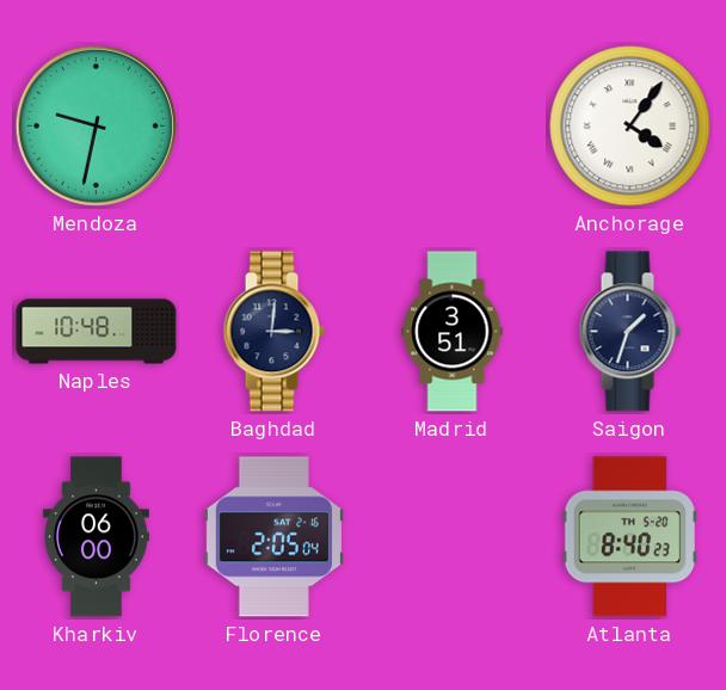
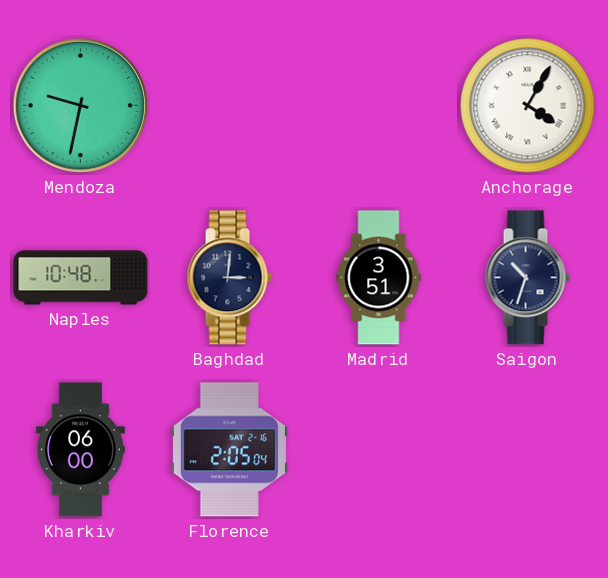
Anchorage: 4:06 -> 4:05 (528, 106)
Saigon: 1:33 -> 10:33 (527, 278)
Atlanta: 8:40 -> none (629, 537)
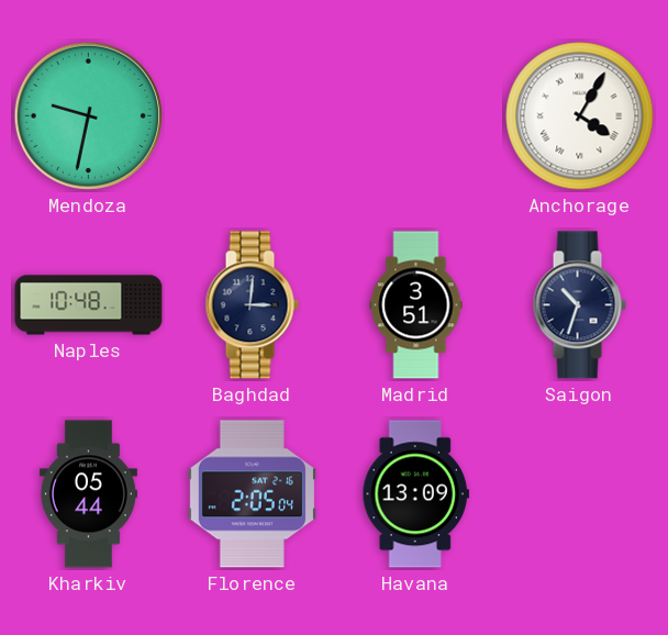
Kharkiv: 06:00 -> 05:44 (88, 494)
Havana: none -> 13:09 (415, 494)
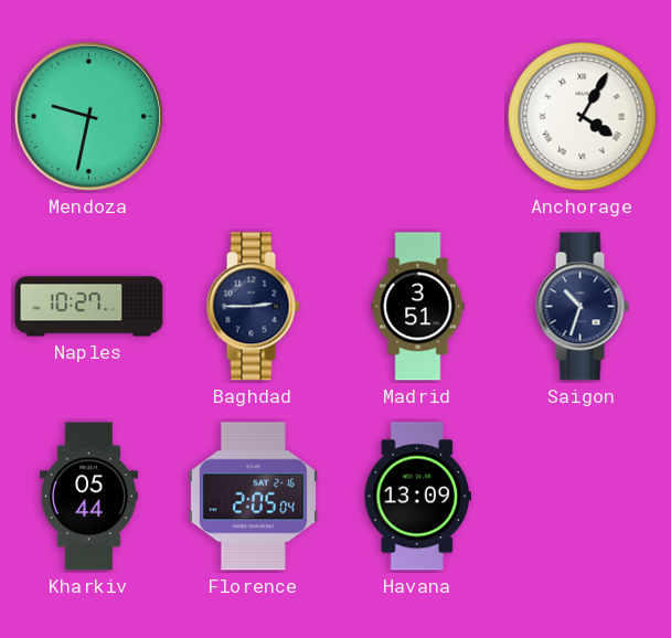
Naples: 10:48 -> 10:27 (89, 307)
Baghdad: 3:01 -> 2:45 (253, 307)
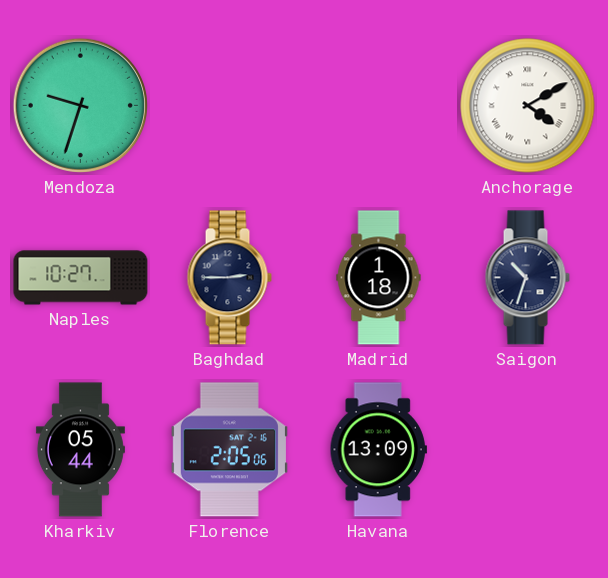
Mendoza: 9:32 -> 9:33 (80, 105)
Anchorage: 4:05 -> 4:10 (528, 106)
Madrid: 3:51 -> 1:18 (379, 278)
Florence: 2:05:04 -> 2:05:06 (229, 450)
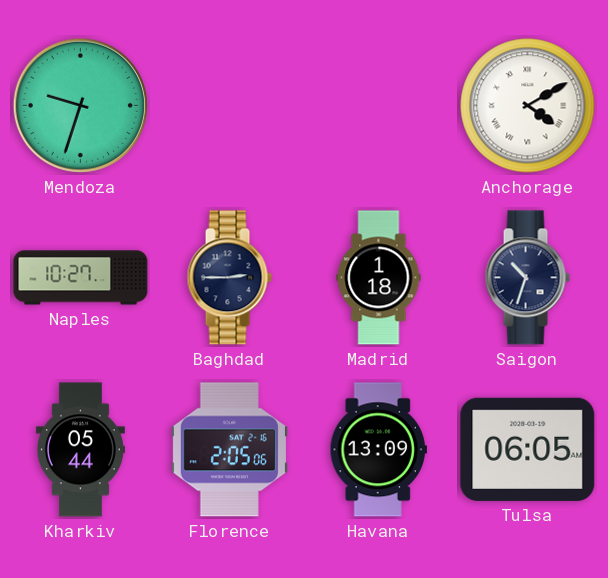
Tulsa: none -> 06:05 (528, 449)
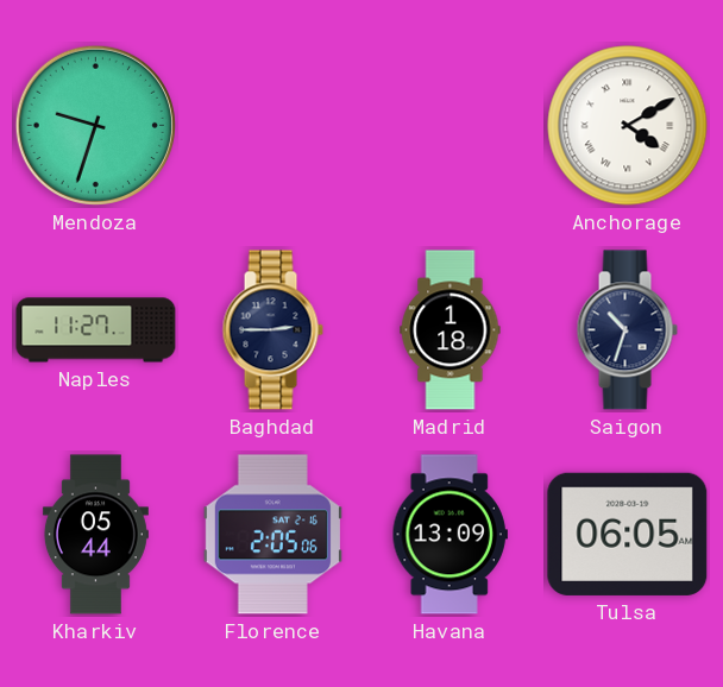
Naples: 10:27 -> 11:27 (96, 330)
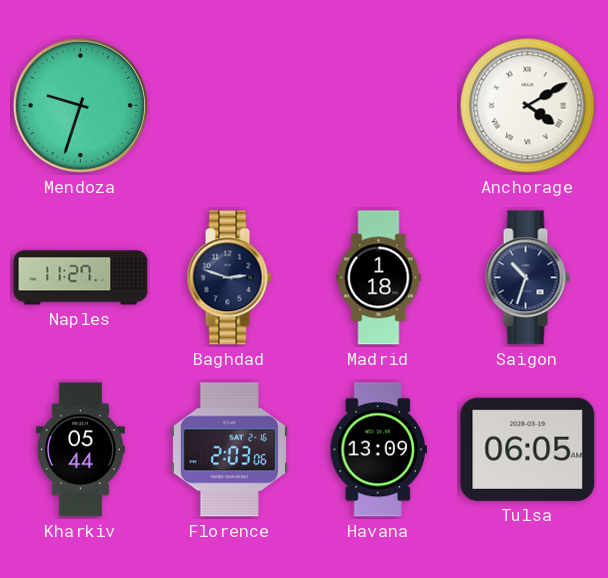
Baghdad: 2:45 -> 2:48 (229, 278)
Florence: 2:05 -> 2:03 (229, 450)
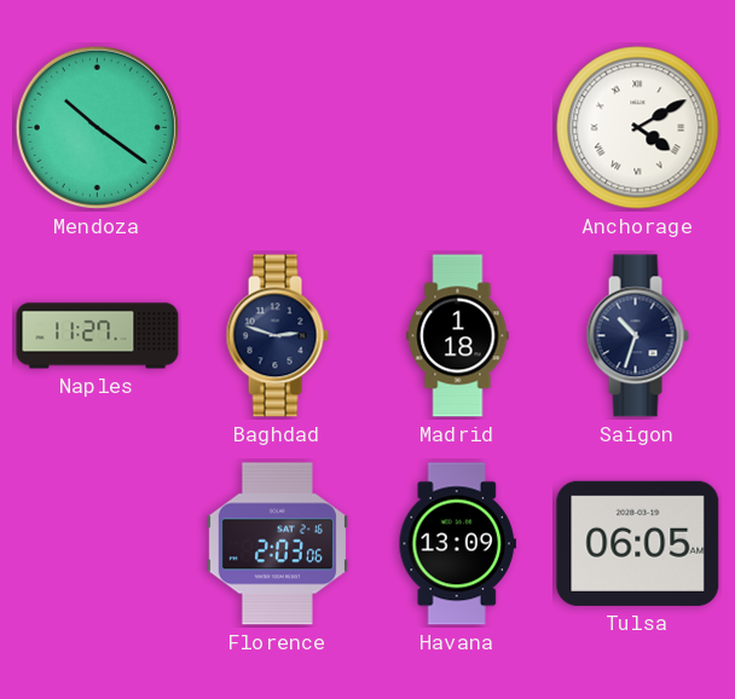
Mendoza: 9:33 -> 10:21 (97, 127)
Kharkiv: 05:44 -> none (80, 450)
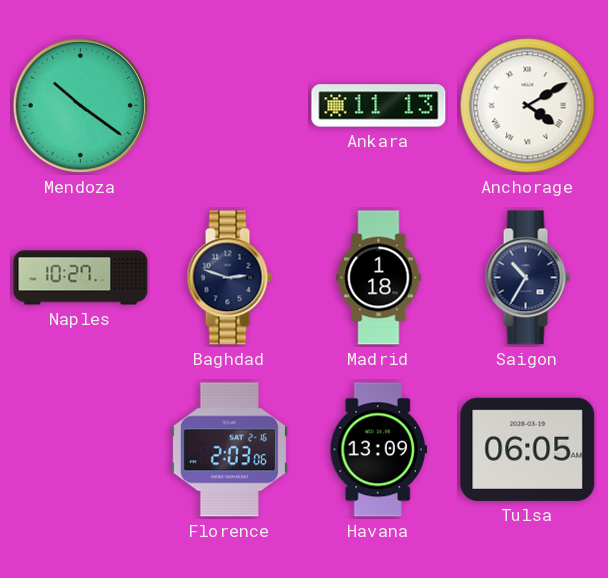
Ankara: none -> 11:13 (379, 106)
Naples: 11:27 -> 10:27 (81, 278)
Saigon: 10:33 -> 10:35 (527, 278)
